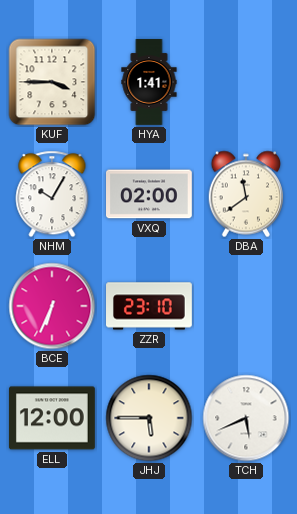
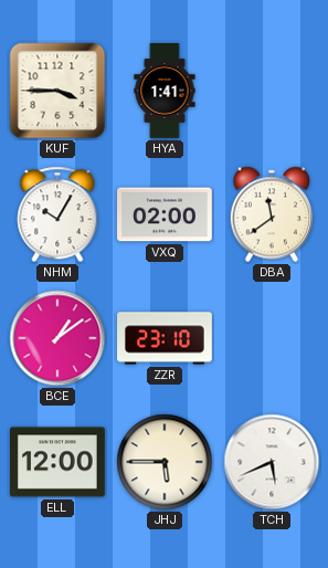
BCE: 6:34 -> 1:09 (57, 338)
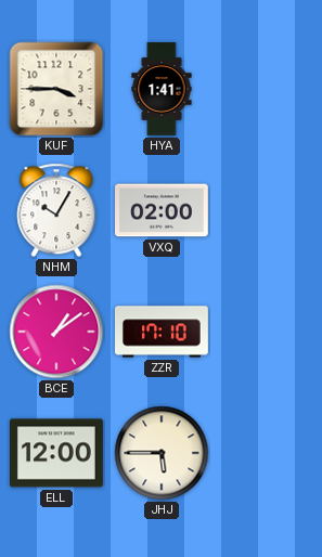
DBA: 11:39 -> none (272, 214)
ZZR: 23:10 -> 17:10 (163, 332)
TCH: 5:41 -> none (272, 462)
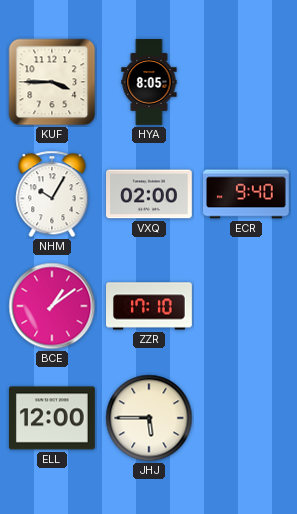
HYA: 1:41 -> 8:05 (149, 82)
ECR: none -> 9:40 (247, 194)
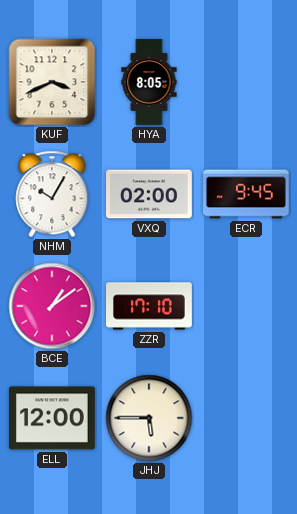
KUF: 3:45 -> 3:41 (52, 82)
ECR: 9:40 -> 9:45 (247, 194)
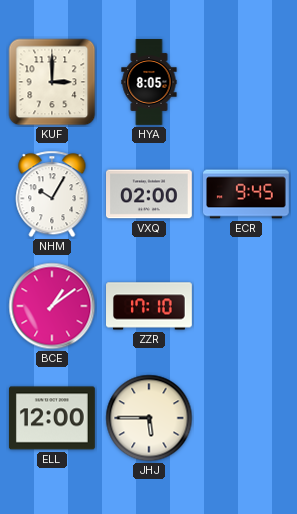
KUF: 3:41 -> 3:00 (52, 82)
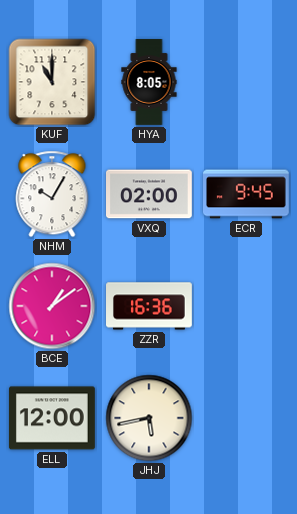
KUF: 3:00 -> 11:00 (52, 82)
ZZR: 17:10 -> 16:36 (150, 306)
JHJ: 5:45 -> 5:43 (149, 418)
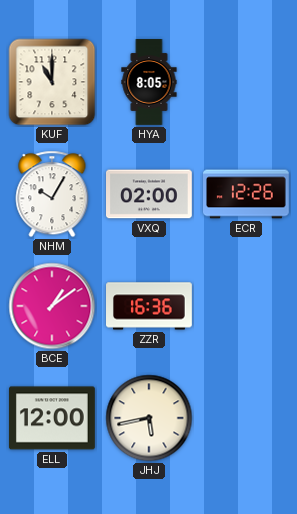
ECR: 9:45 -> 12:26 (247, 194)
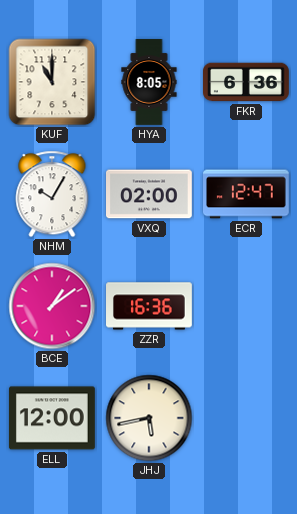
FKR: none -> 6:36 (247, 82)
ECR: 12:26 -> 12:47 (247, 194)
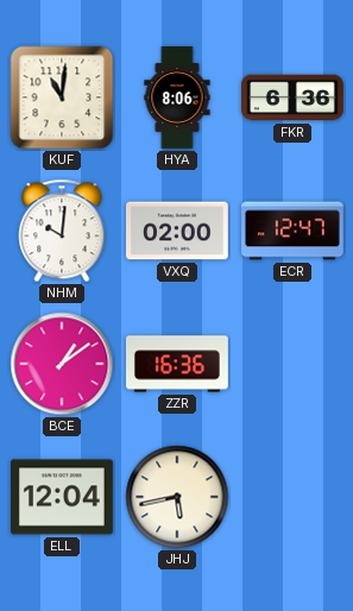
KUF: 11:00 -> 11:01 (62, 97)
HYA: 8:05 -> 8:06 (177, 97)
NHM: 10:05 -> 10:01 (62, 231)
ELL: 12:00 -> 12:04 (63, 497)
